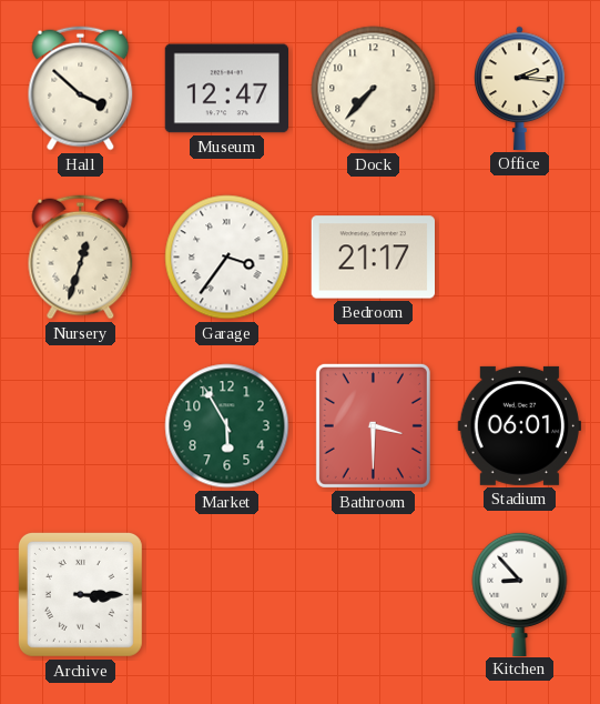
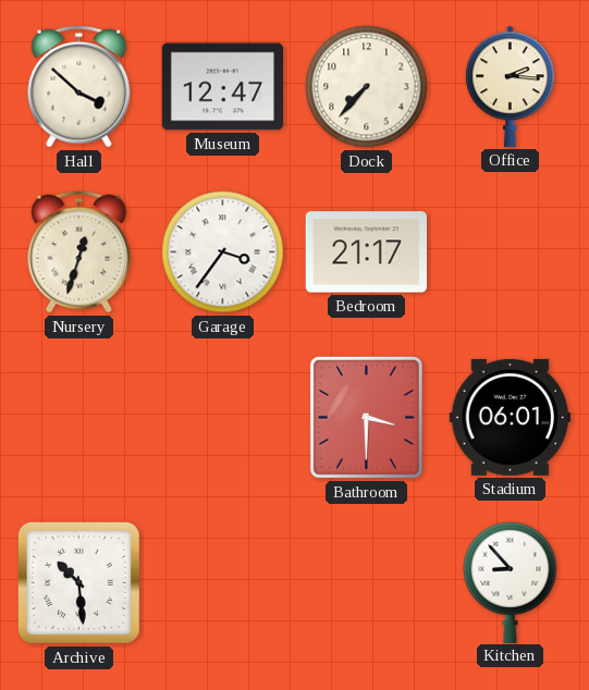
Market: 5:55 -> none (227, 426)
Archive: 3:15 -> 10:29 (78, 582)
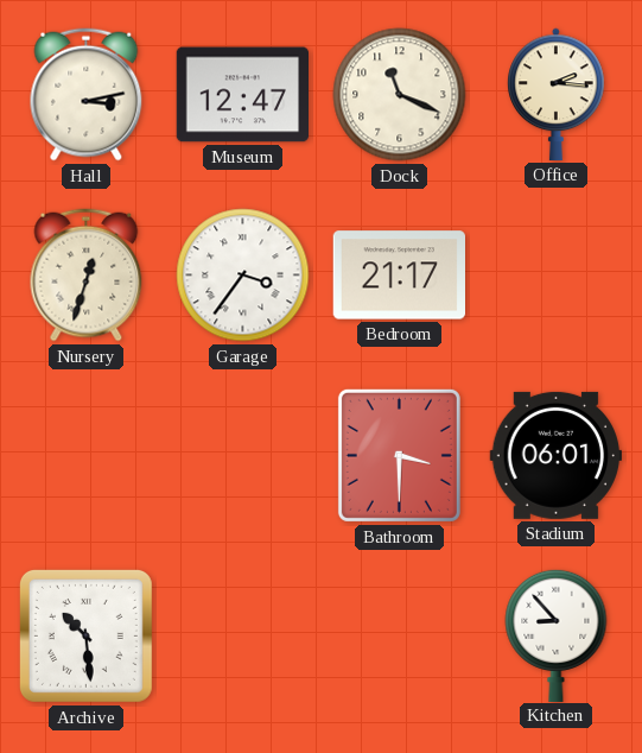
Hall: 3:52 -> 3:13 (87, 95)
Dock: 7:37 -> 11:19 (400, 95)
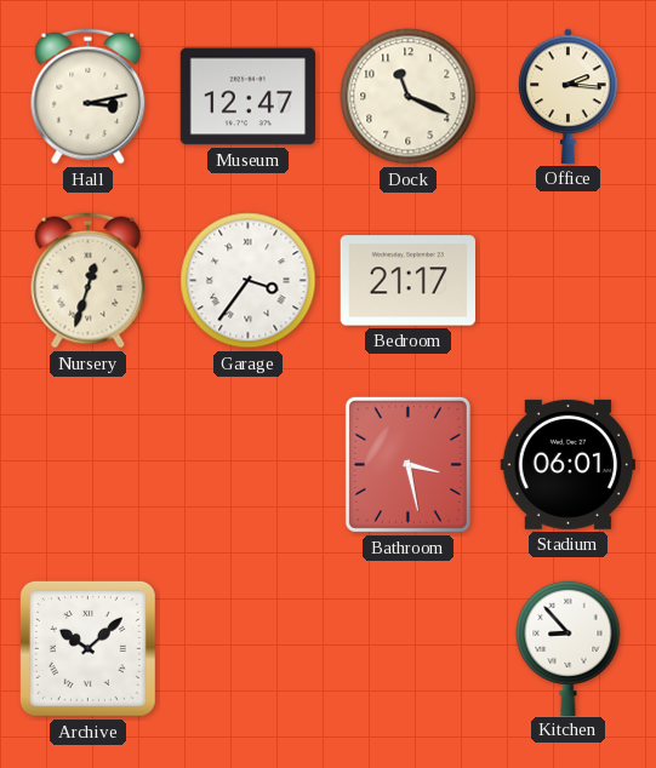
Bathroom: 3:30 -> 3:28 (407, 464)
Archive: 10:29 -> 10:08 (87, 648)
